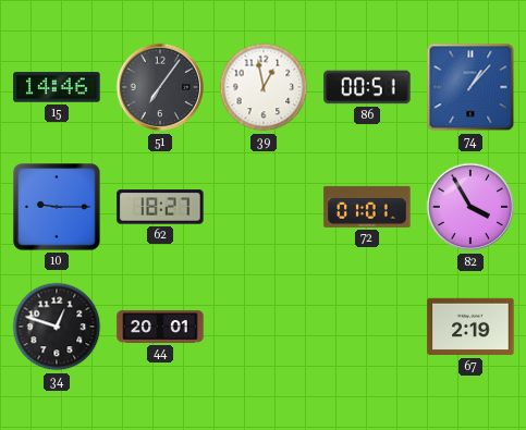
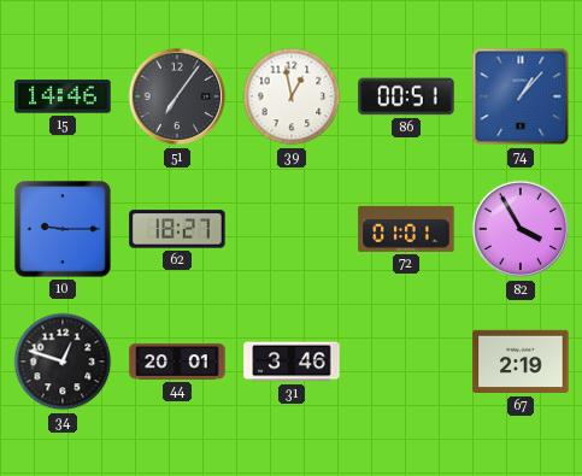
31: none -> 3:46 (292, 362)
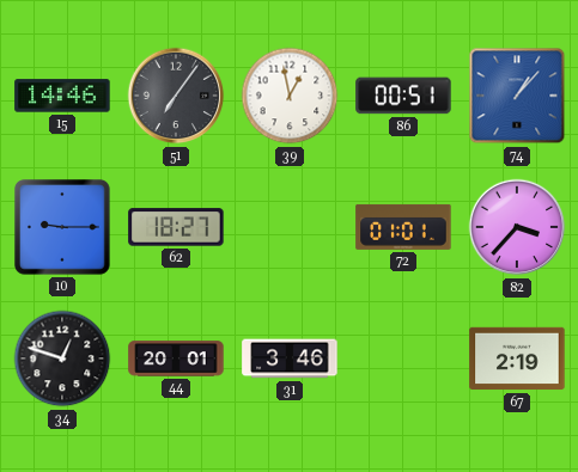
82: 3:55 -> 3:37 (517, 227)
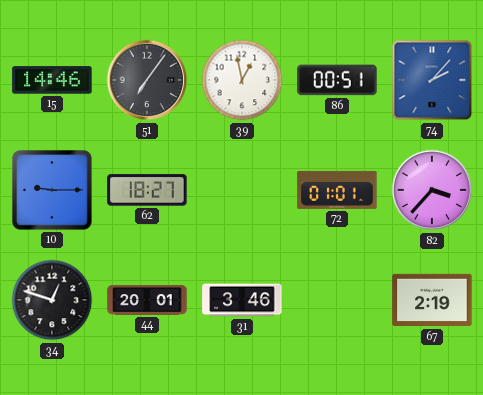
74: 1:07 -> 2:07 (432, 80)
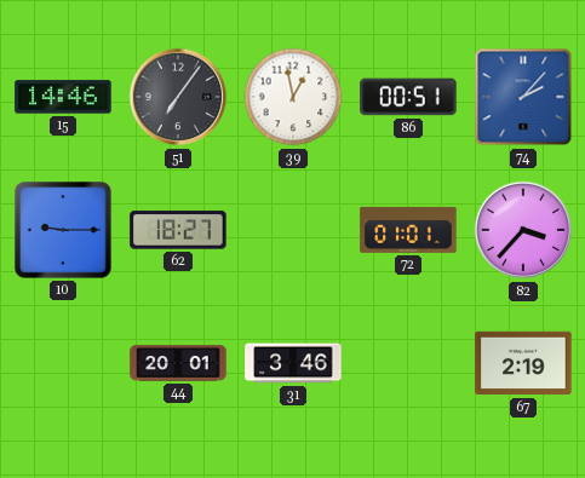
34: 12:48 -> none (52, 300)
